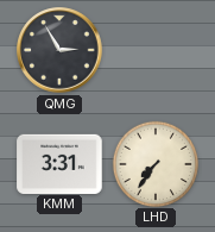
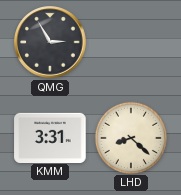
LHD: 7:36 -> 8:22 (130, 137)
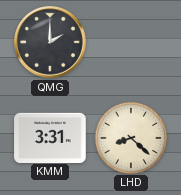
QMG: 2:55 -> 2:00 (50, 42)
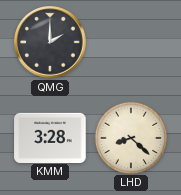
KMM: 3:31 -> 3:28 (50, 137)
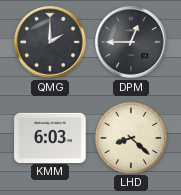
DPM: none -> 12:45 (131, 42)
KMM: 3:28 -> 6:03 (50, 137)
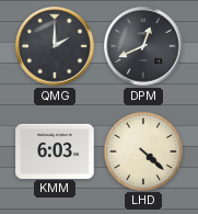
DPM: 12:45 -> 12:41 (143, 46)
LHD: 8:22 -> 4:22 (142, 150)
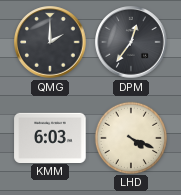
DPM: 12:41 -> 12:36 (131, 42)
LHD: 4:22 -> 4:19 (130, 137)
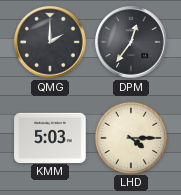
KMM: 6:03 -> 5:03 (50, 137)
LHD: 4:19 -> 4:15 (130, 137)
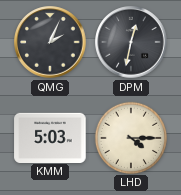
QMG: 2:00 -> 2:04 (50, 42)
DPM: 12:36 -> 12:32 (131, 42)
